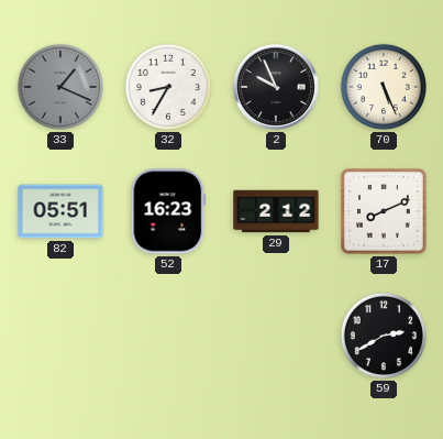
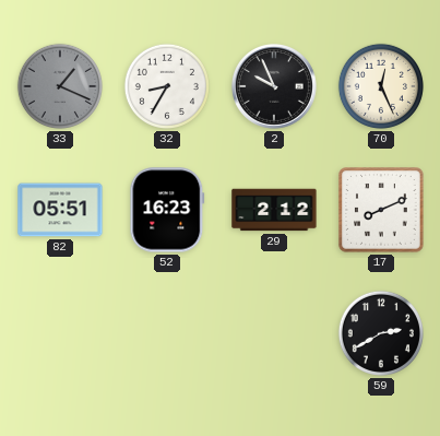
70: 5:26 -> 12:26 (381, 86)
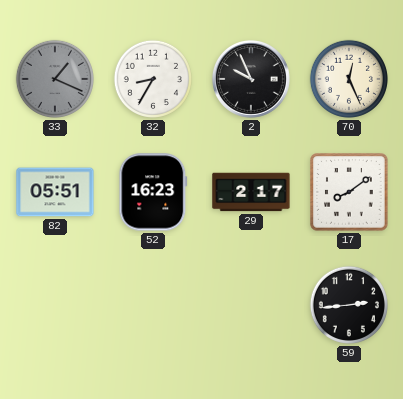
29: 2:12 -> 2:17 (251, 192)
17: 8:11 -> 8:09 (349, 192)
59: 2:40 -> 2:44 (349, 305)
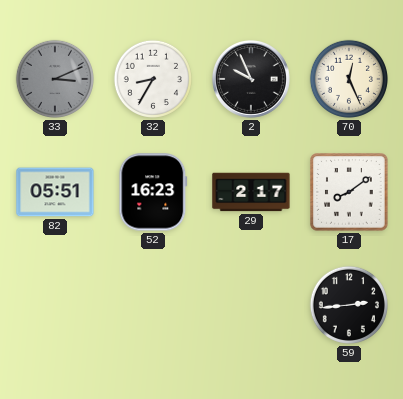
33: 1:19 -> 3:11 (55, 79)
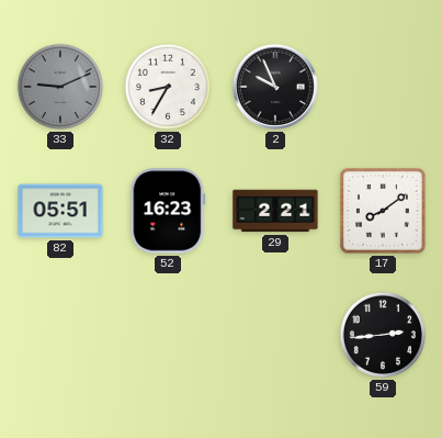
33: 3:11 -> 9:11 (60, 87)
70: 12:26 -> none (349, 79)
29: 2:17 -> 2:21 (275, 211)
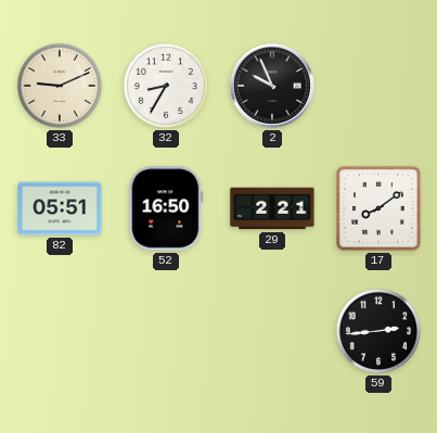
33 dial: grey -> cream (60, 86)
52: 16:23 -> 16:50 (166, 208)
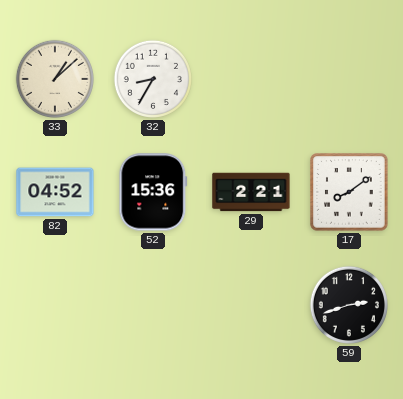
33: 9:11 -> 1:08 (55, 79)
2: 9:56 -> none (272, 86)
82: 05:51 -> 04:52 (55, 192)
52: 16:50 -> 15:36 (153, 192)
59: 2:44 -> 2:42 (349, 305)
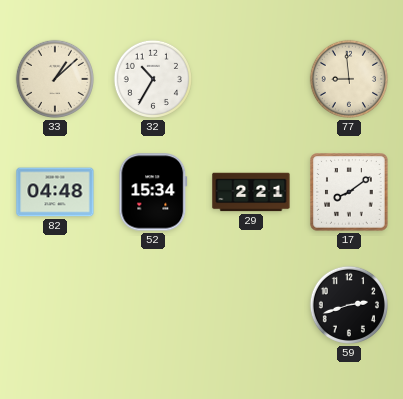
32: 8:35 -> 10:35 (153, 79)
77: none -> 8:59 (349, 79)
82: 04:52 -> 04:48 (55, 192)
52: 15:36 -> 15:34 (153, 192)
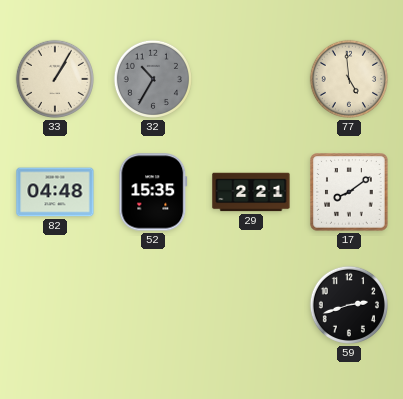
33: 1:08 -> 1:05 (55, 79)
32 dial: white -> grey (153, 79)
77: 8:59 -> 4:59 (349, 79)
52: 15:34 -> 15:35 (153, 192)
